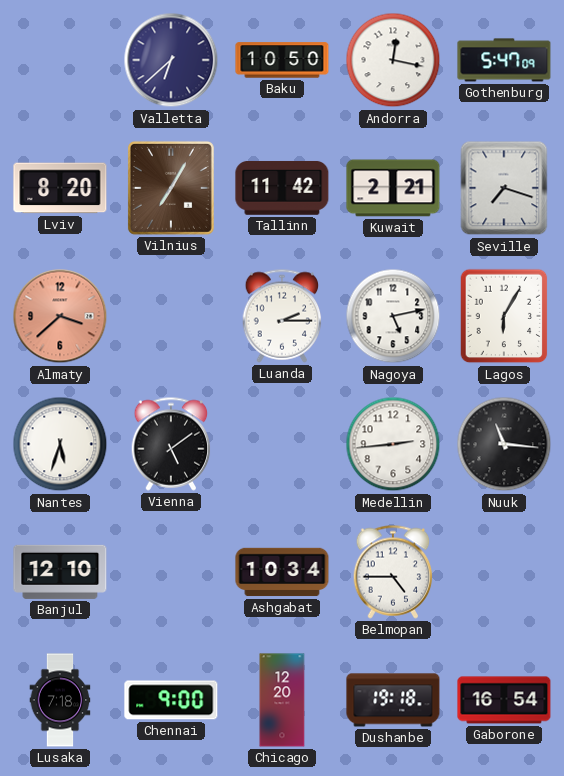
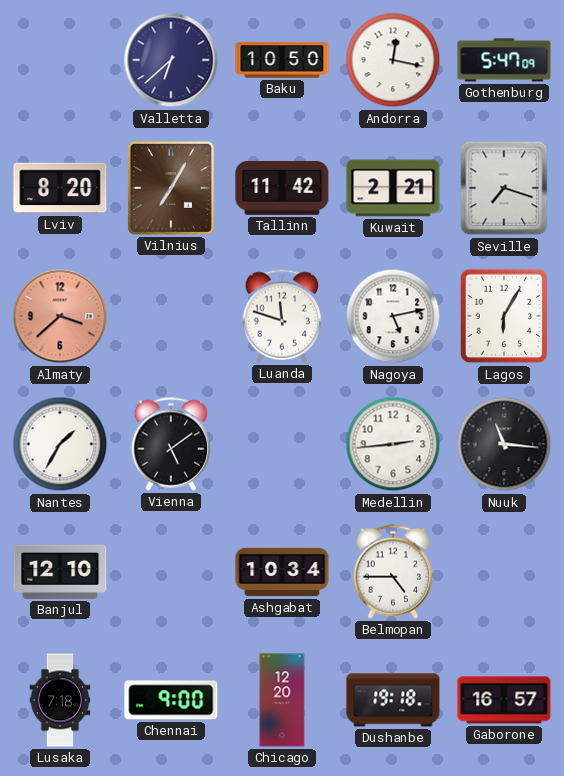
Luanda: 2:15 -> 11:48 (282, 316)
Nantes: 5:33 -> 1:35 (60, 444)
Gaborone: 16:54 -> 16:57 (504, 700)
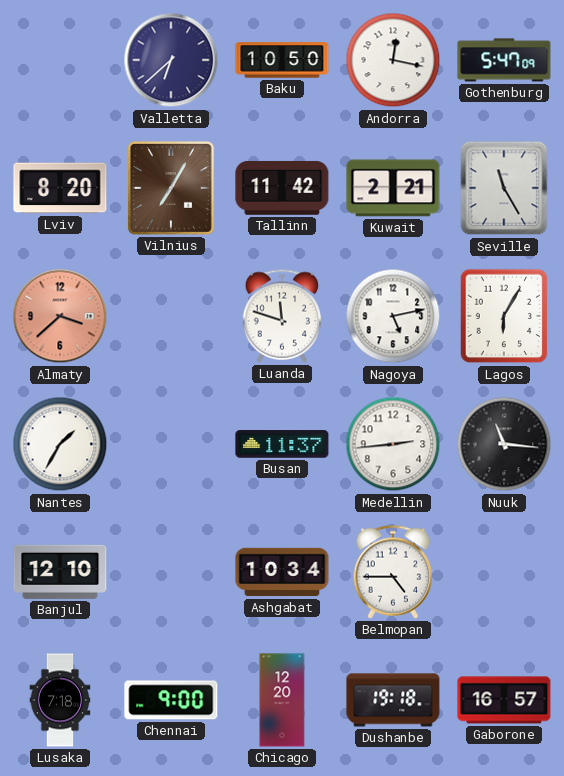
Seville: 7:18 -> 11:25 (504, 188)
Vienna: 5:09 -> none (171, 444)
Busan: none -> 11:37 (282, 444)
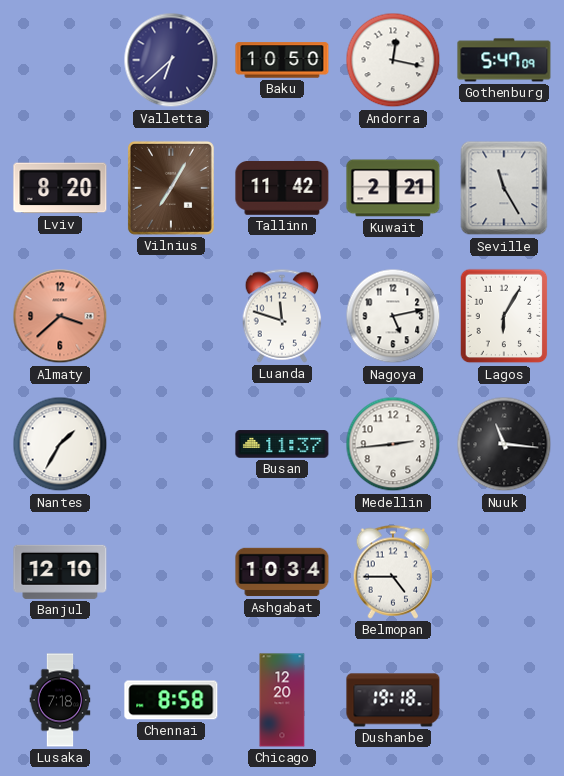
Chennai: 9:00 -> 8:58 (171, 700)
Gaborone: 16:57 -> none (504, 700)
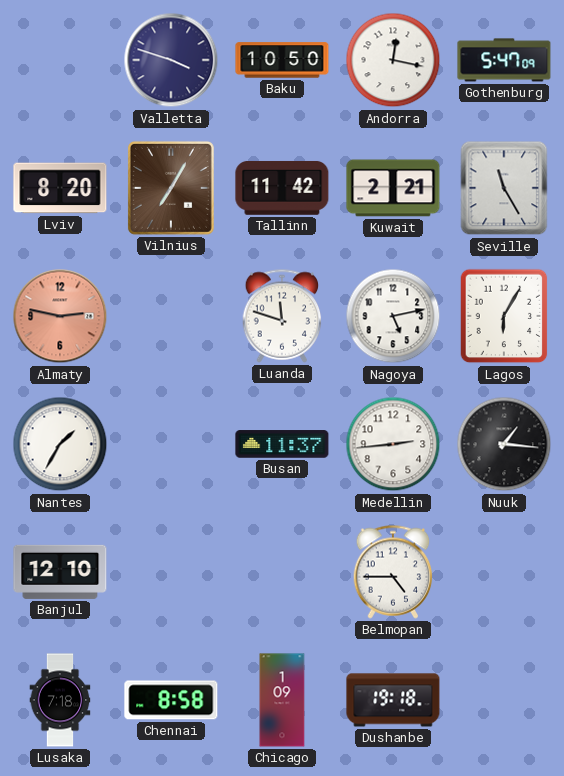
Valletta: 6:38 -> 3:48 (171, 60)
Almaty: 3:38 -> 2:47 (60, 316)
Nuuk: 11:16 -> 1:16 (504, 444)
Ashgabat: 10:34 -> none (282, 572)
Chicago: 12:20 -> 1:09 (282, 700)
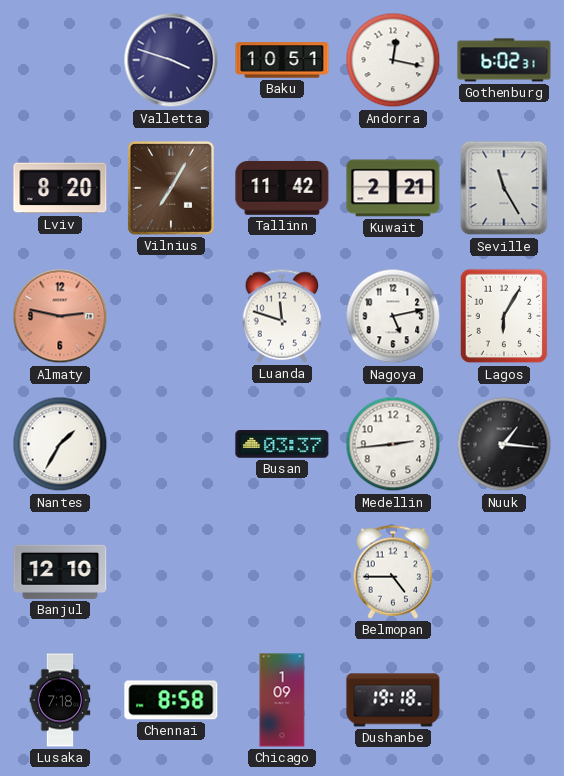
Baku: 10:50 -> 10:51 (282, 60)
Gothenburg: 5:47 -> 6:02 (504, 60)
Busan: 11:37 -> 03:37 (282, 444)
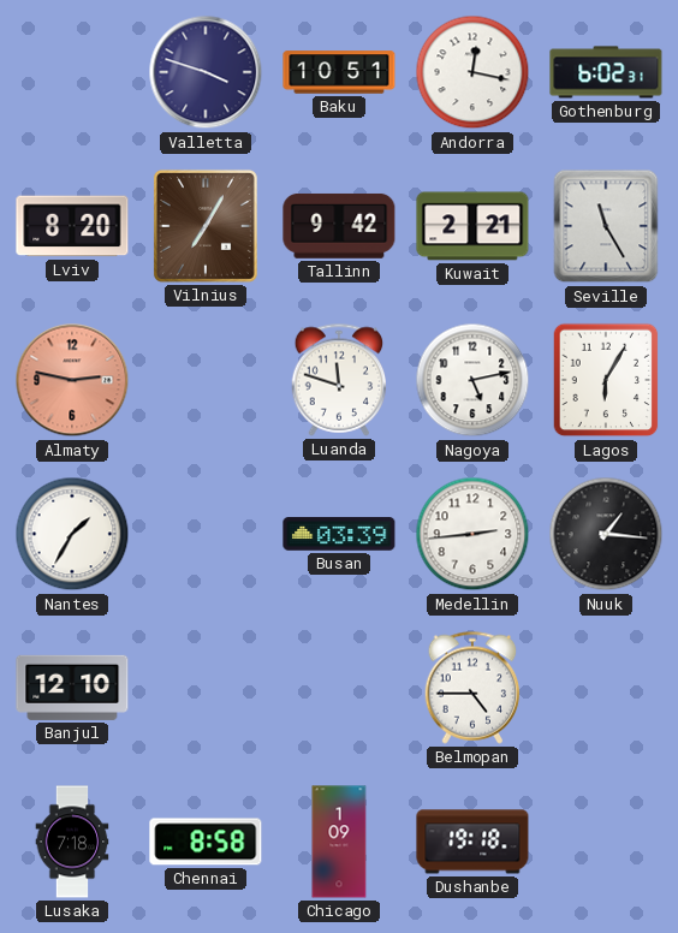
Tallinn: 11:42 -> 9:42 (339, 226)
Busan: 03:37 -> 03:39 (339, 534)
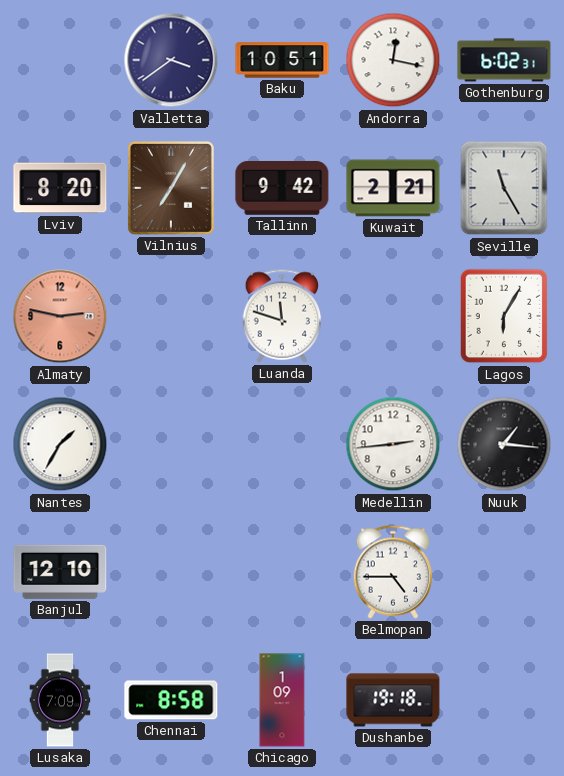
Valletta: 3:48 -> 3:39 (171, 60)
Nagoya: 5:13 -> none (472, 380)
Busan: 03:39 -> none (339, 534)
Lusaka: 7:18 -> 7:09 (60, 700)
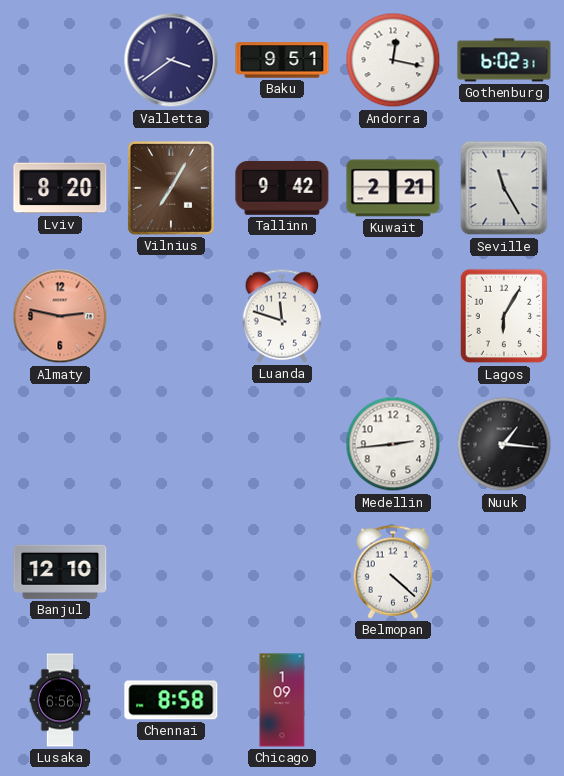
Baku: 10:51 -> 9:51 (282, 60)
Nantes: 1:35 -> none (60, 444)
Belmopan: 4:45 -> 4:22 (393, 572)
Lusaka: 7:09 -> 6:56 (60, 700)
Dushanbe: 19:18 -> none (393, 700)
